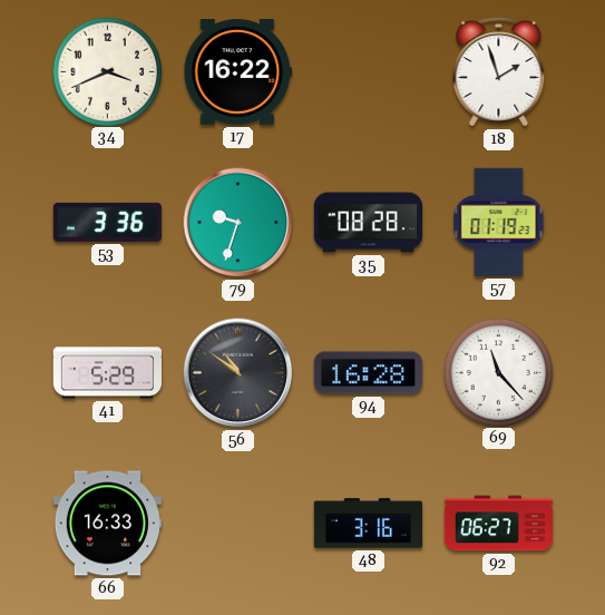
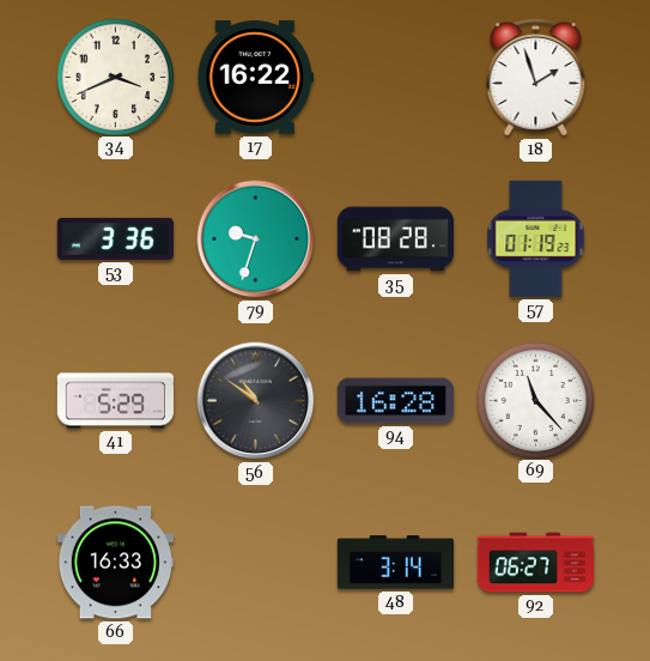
48: 3:16 -> 3:14 (395, 563)
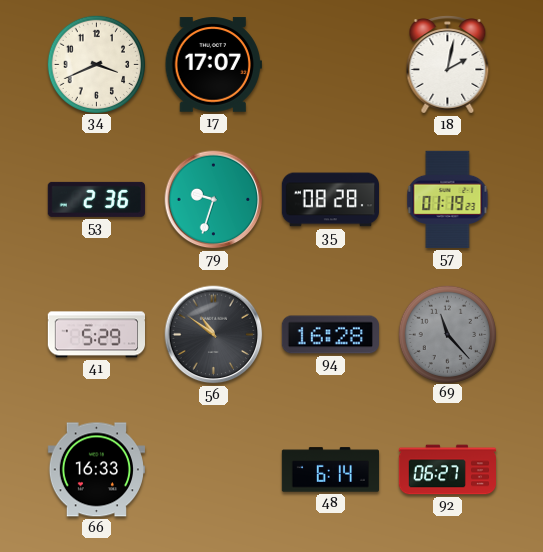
17: 16:22 -> 17:07 (213, 65)
18: 1:57 -> 2:02 (448, 65)
53: 3:36 -> 2:36 (96, 199)
69 dial: white -> grey (447, 334)
48: 3:14 -> 6:14 (330, 470)
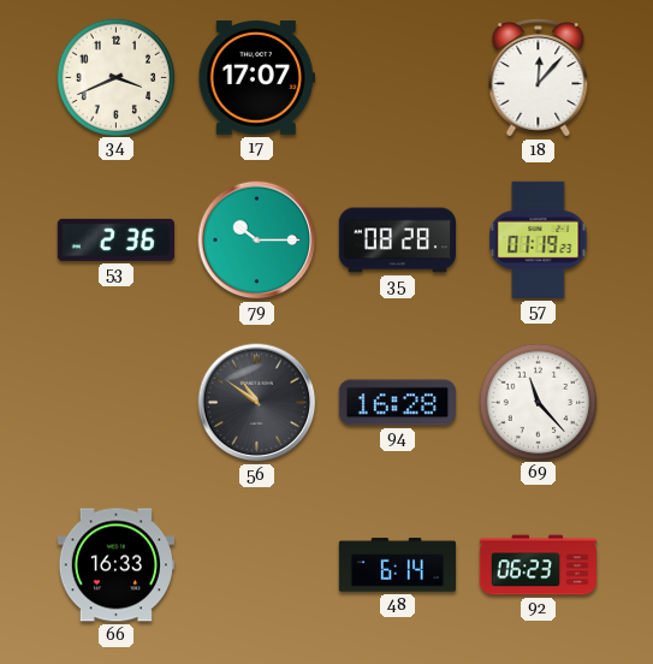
18: 2:02 -> 12:07 (539, 78)
79: 9:33 -> 10:15 (257, 241)
41: 5:29 -> none (96, 335)
69 dial: grey -> white (538, 402)
92: 06:27 -> 06:23 (539, 565)
